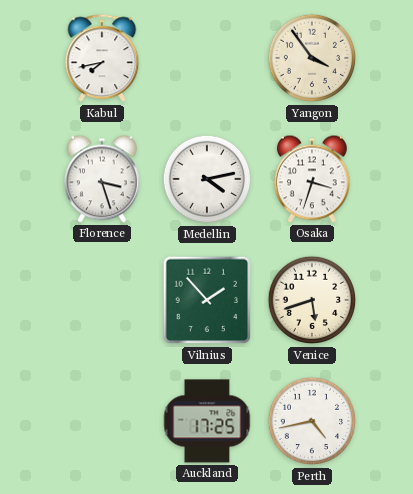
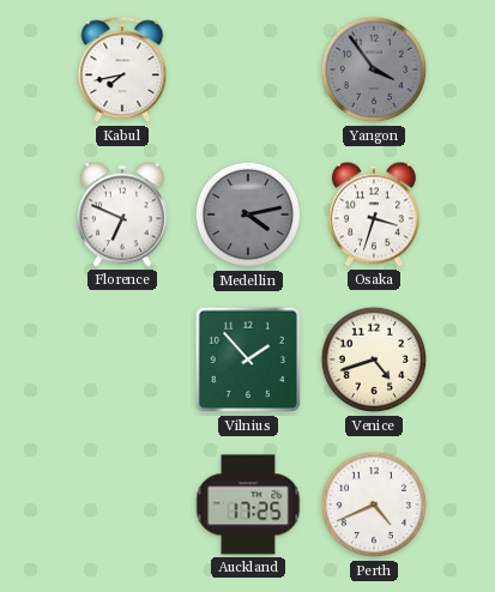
Yangon dial: cream -> grey (374, 70)
Florence: 3:27 -> 6:49 (123, 215)
Medellin dial: white -> grey (248, 215)
Venice: 5:42 -> 4:42 (374, 360)
Perth: 4:43 -> 4:41 (374, 505)
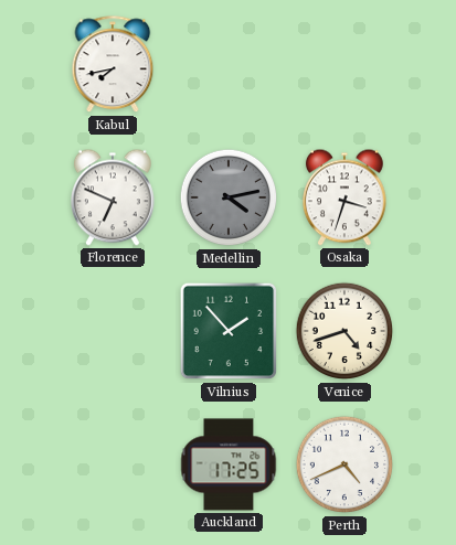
Yangon: 3:54 -> none (374, 70)
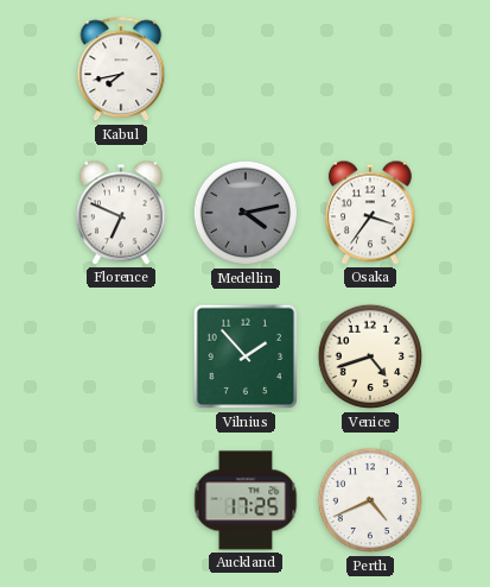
Osaka: 3:33 -> 3:36 (371, 213)
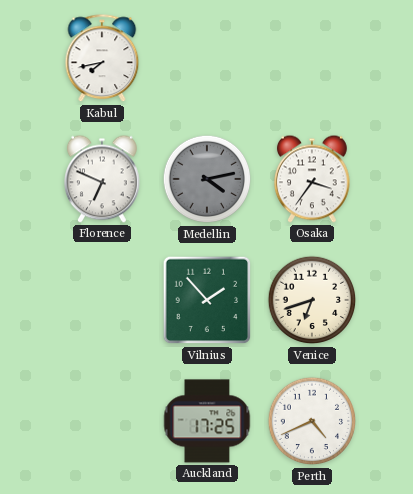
Venice: 4:42 -> 6:42 (312, 300)
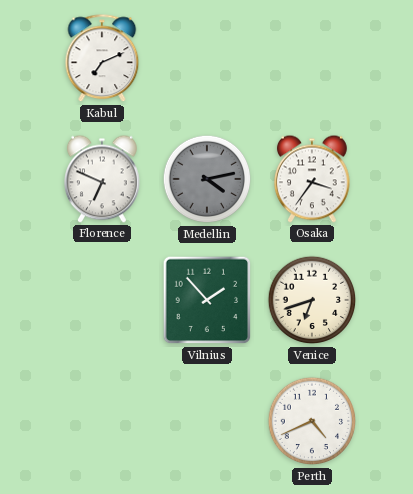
Kabul: 7:43 -> 7:11 (102, 59)
Auckland: 17:25 -> none (207, 421)
